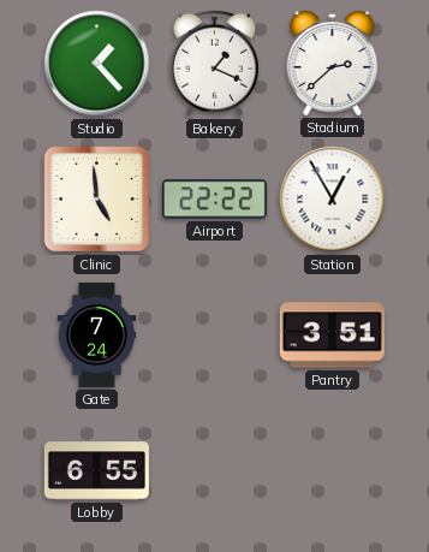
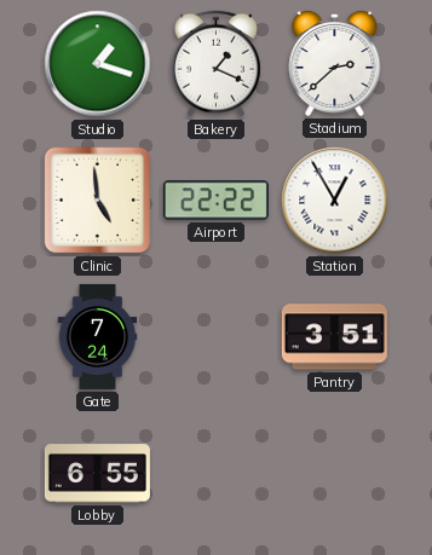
Studio: 1:23 -> 1:18 (98, 64)
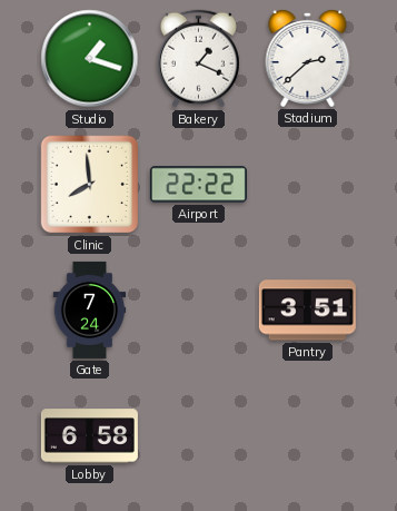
Clinic: 4:59 -> 7:59 (90, 185)
Station: 12:55 -> none (335, 201)
Lobby: 6:55 -> 6:58 (89, 436)
